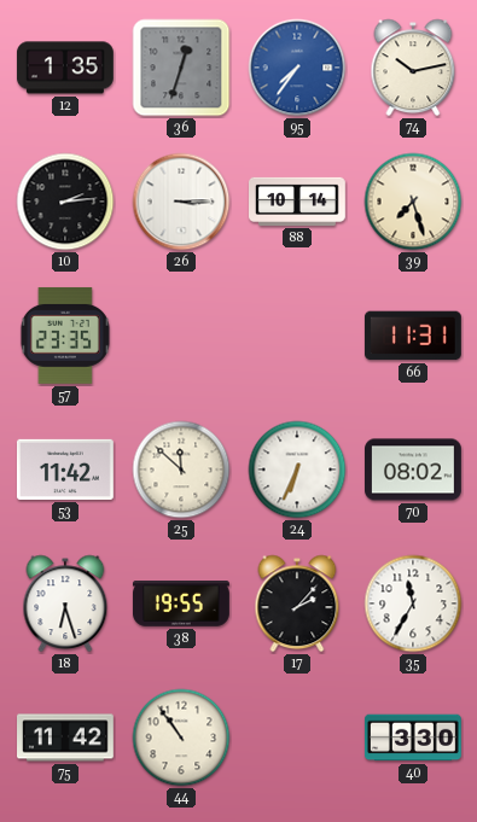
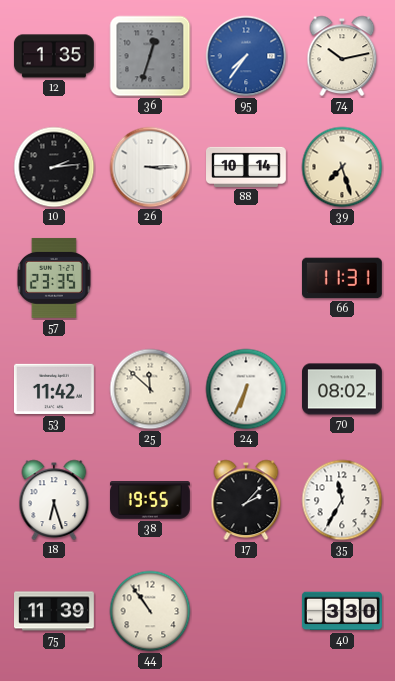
75: 11:42 -> 11:39 (55, 611)
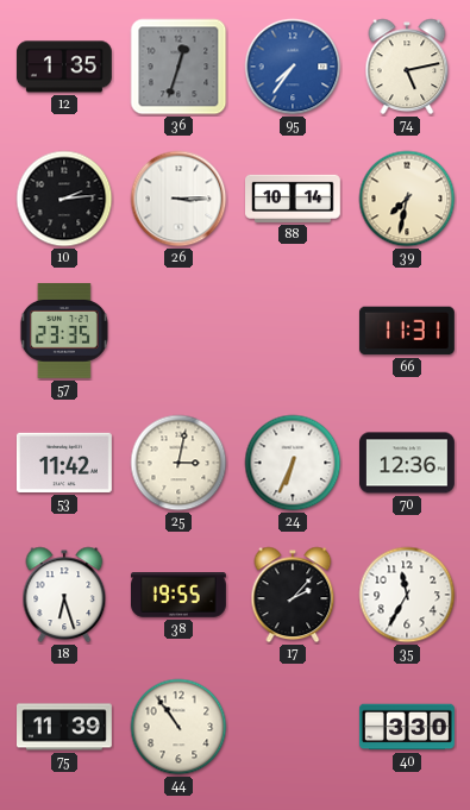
74: 10:13 -> 5:13 (407, 67)
39: 7:27 -> 7:32 (407, 199)
25: 11:52 -> 3:02 (178, 463)
70: 08:02 -> 12:36 (408, 463)
